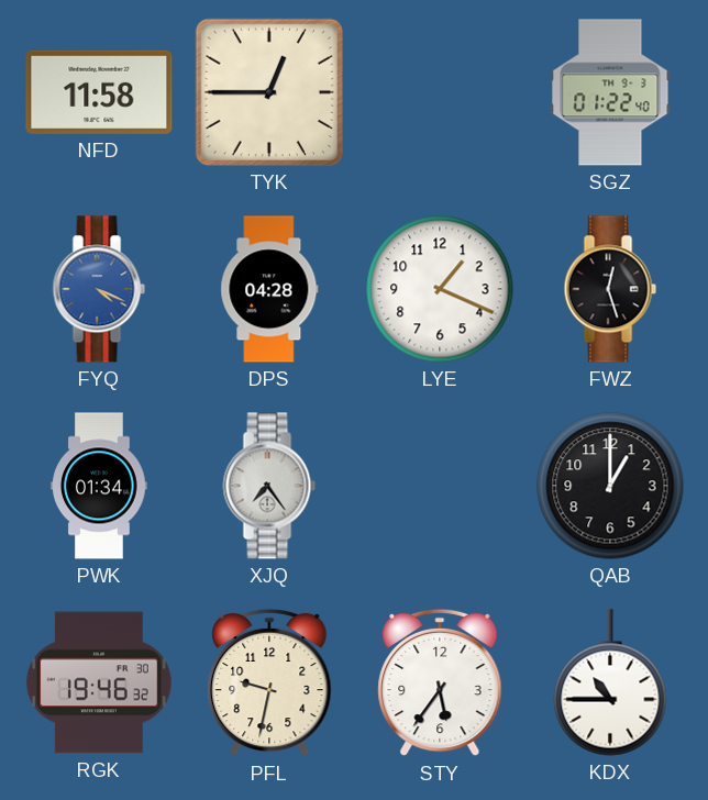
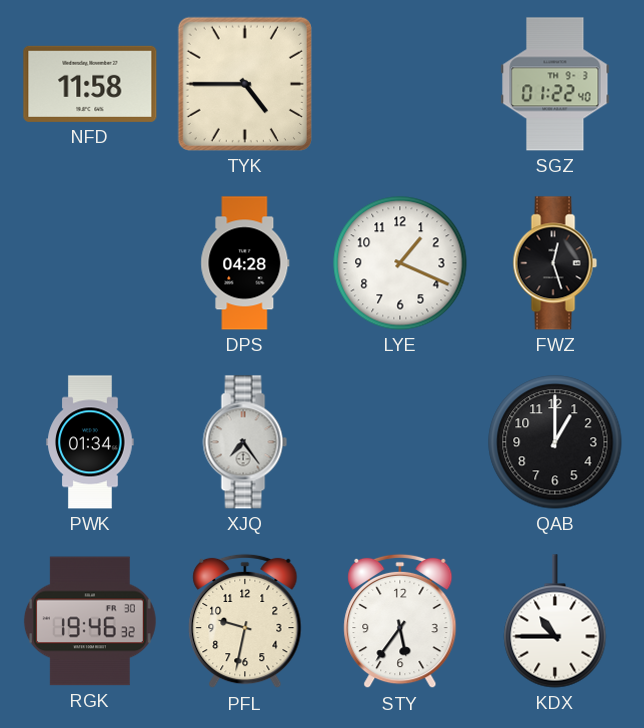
TYK: 12:45 -> 4:45 (245, 84)
FYQ: 4:19 -> none (99, 289)
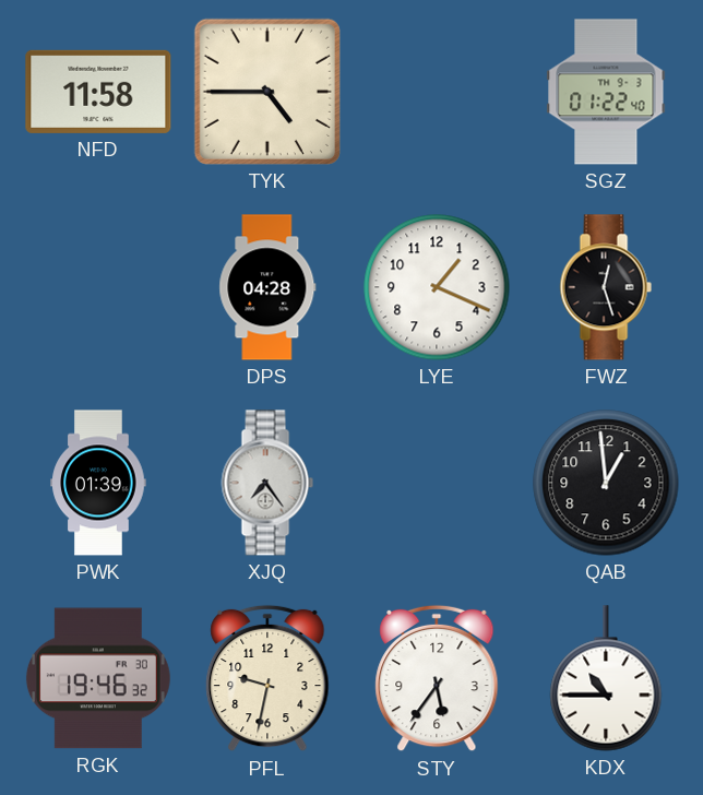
PWK: 01:34 -> 01:39 (98, 483)
QAB: 1:00 -> 12:59 (606, 483)
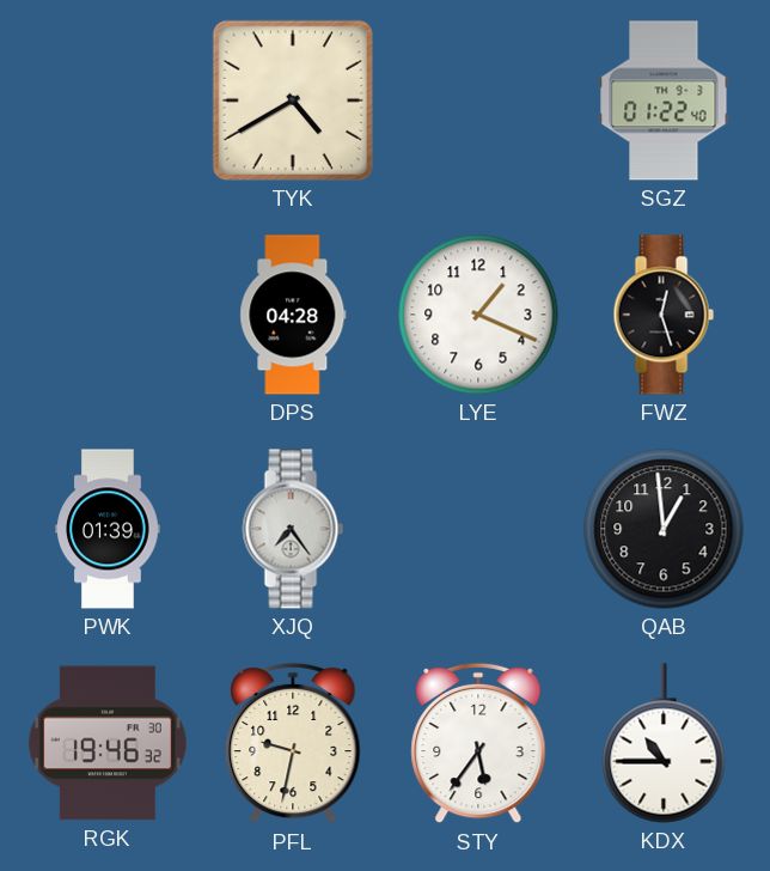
NFD: 11:58 -> none (98, 92)
TYK: 4:45 -> 4:40 (293, 100)
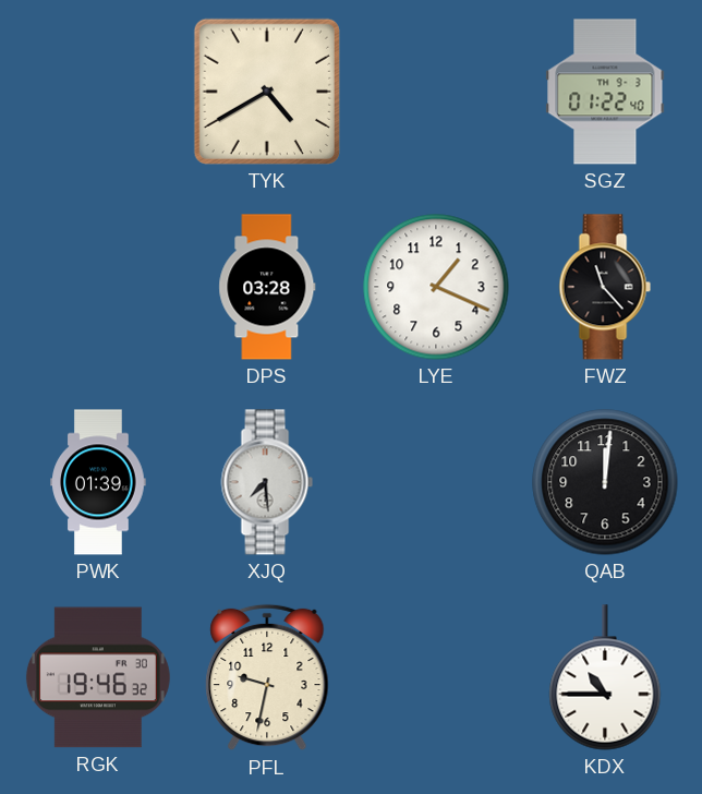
DPS: 04:28 -> 03:28 (267, 287)
FWZ: 12:27 -> 11:23 (605, 287)
XJQ: 7:24 -> 7:29 (267, 482)
QAB: 12:59 -> 12:01 (605, 482)
STY: 5:36 -> none (478, 743)
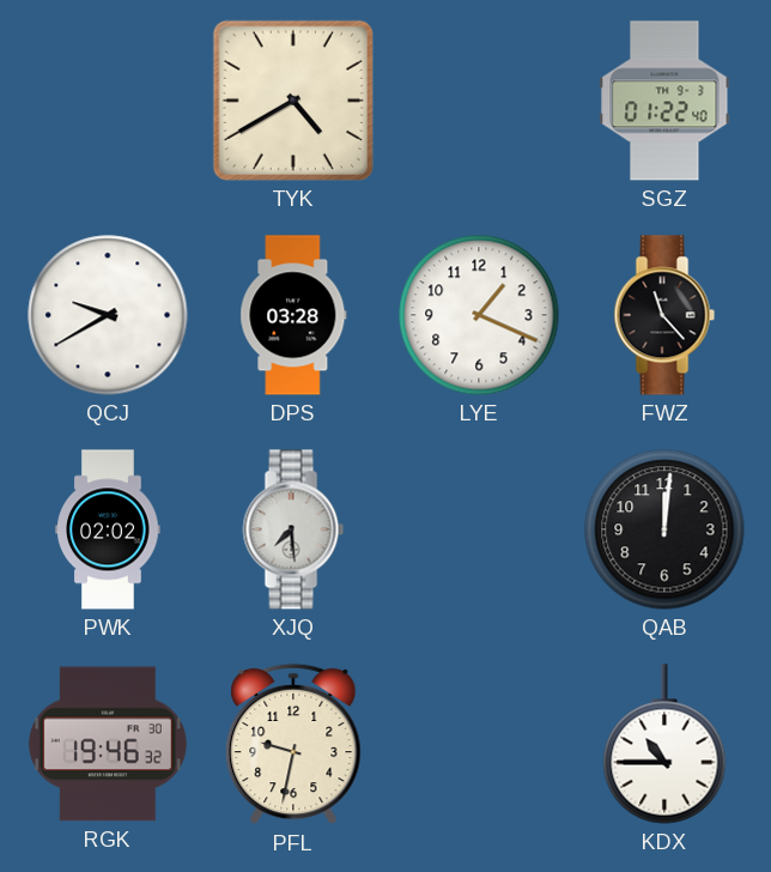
QCJ: none -> 9:40 (108, 315)
PWK: 01:39 -> 02:02 (108, 529)
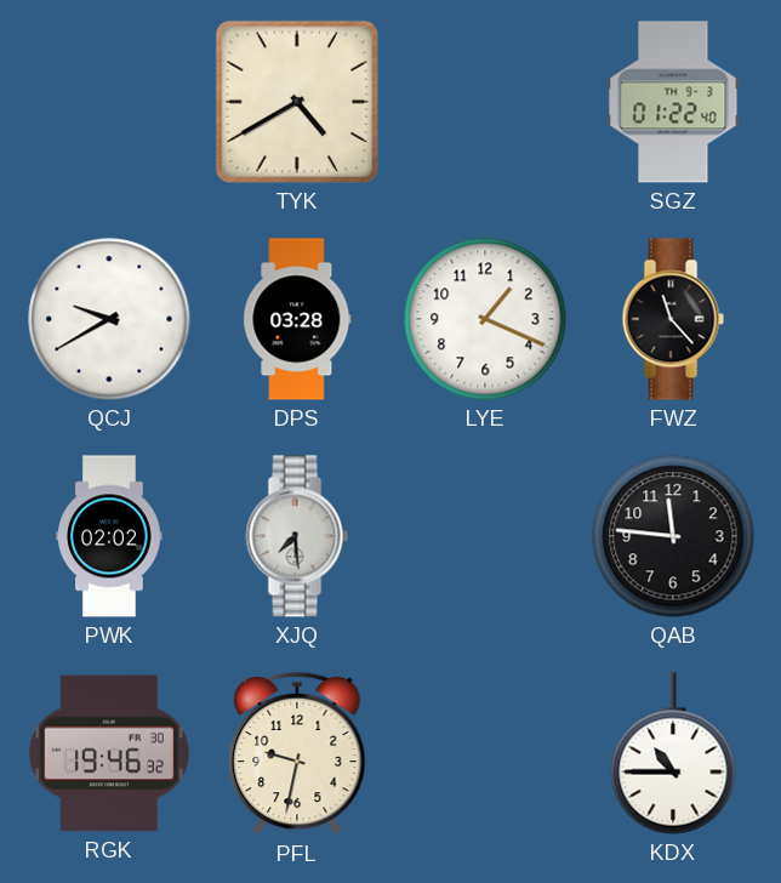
QAB: 12:01 -> 11:46 (673, 536)
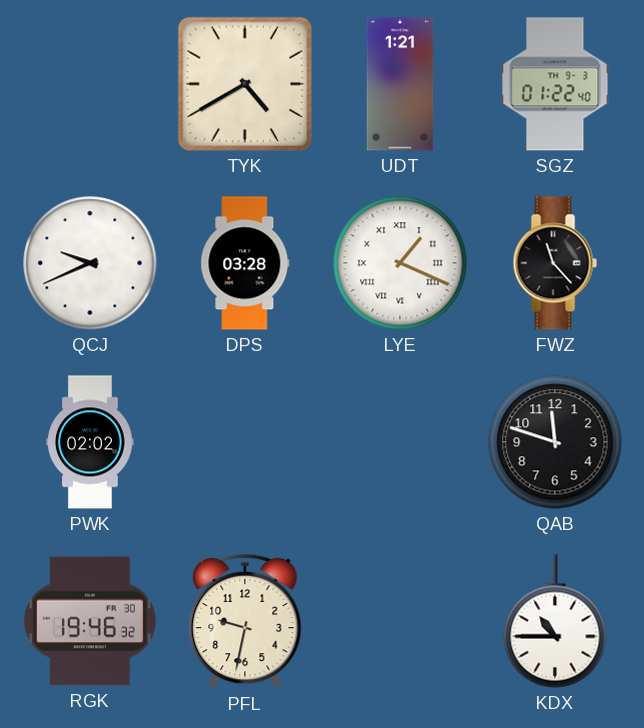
UDT: none -> 1:21 (400, 84)
QCJ: 9:40 -> 9:41 (90, 263)
LYE numerals: Arabic -> Roman (400, 263)
XJQ: 7:29 -> none (297, 536)
QAB: 11:46 -> 11:48 (555, 442)
